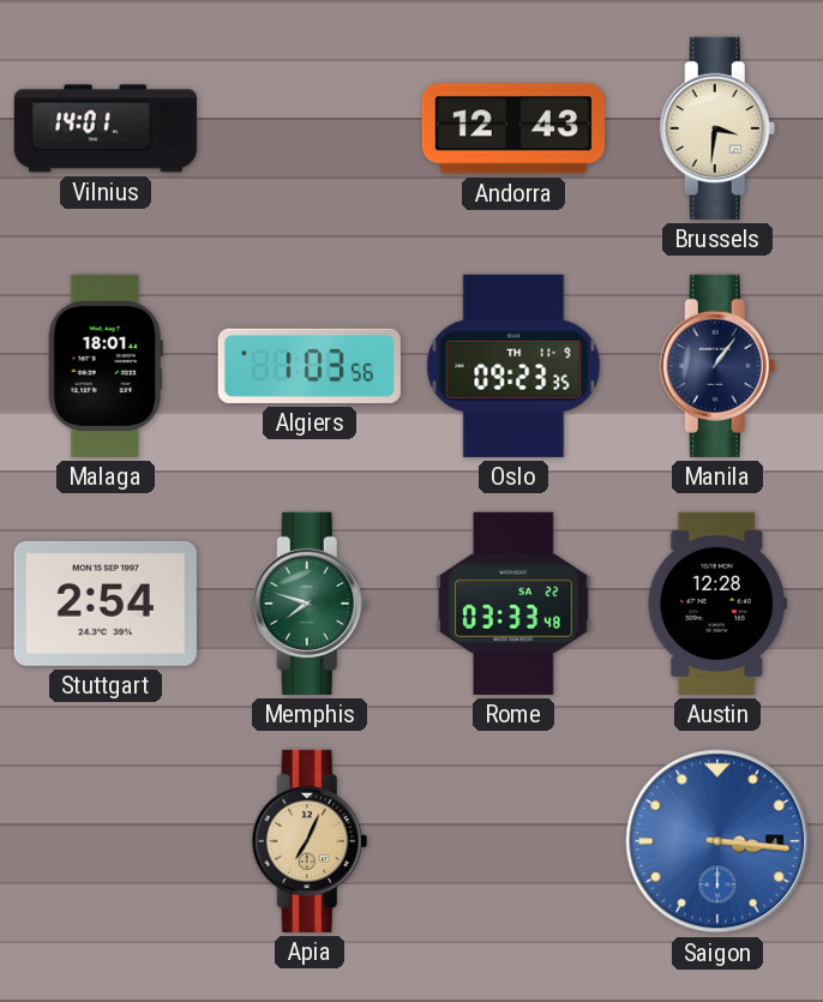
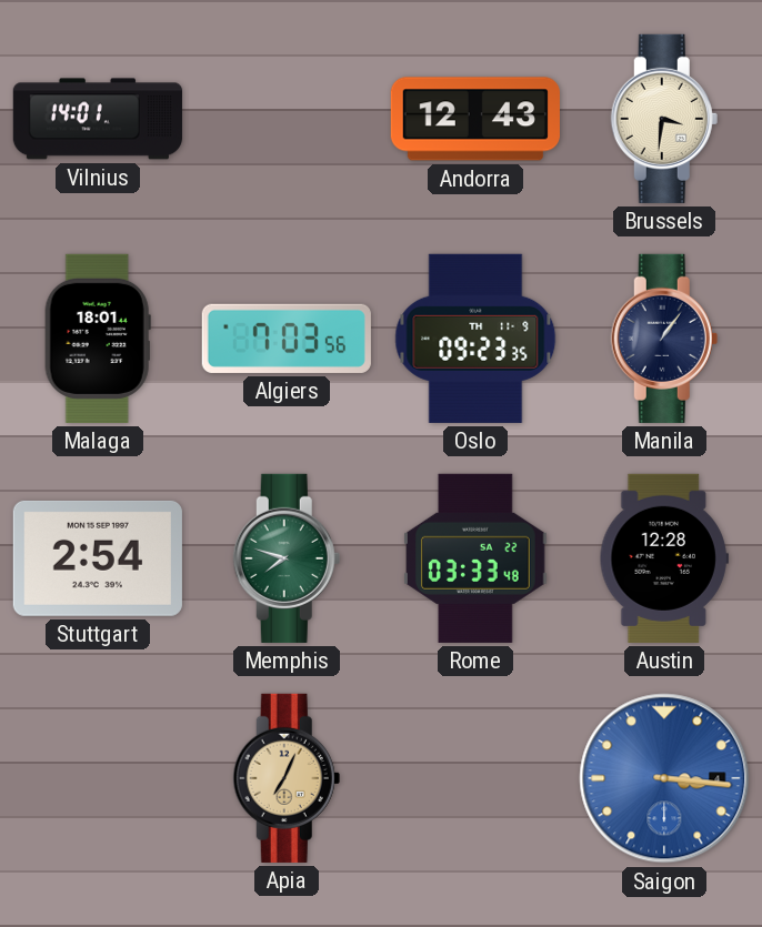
Algiers: 1:03 -> 7:03 (287, 339)
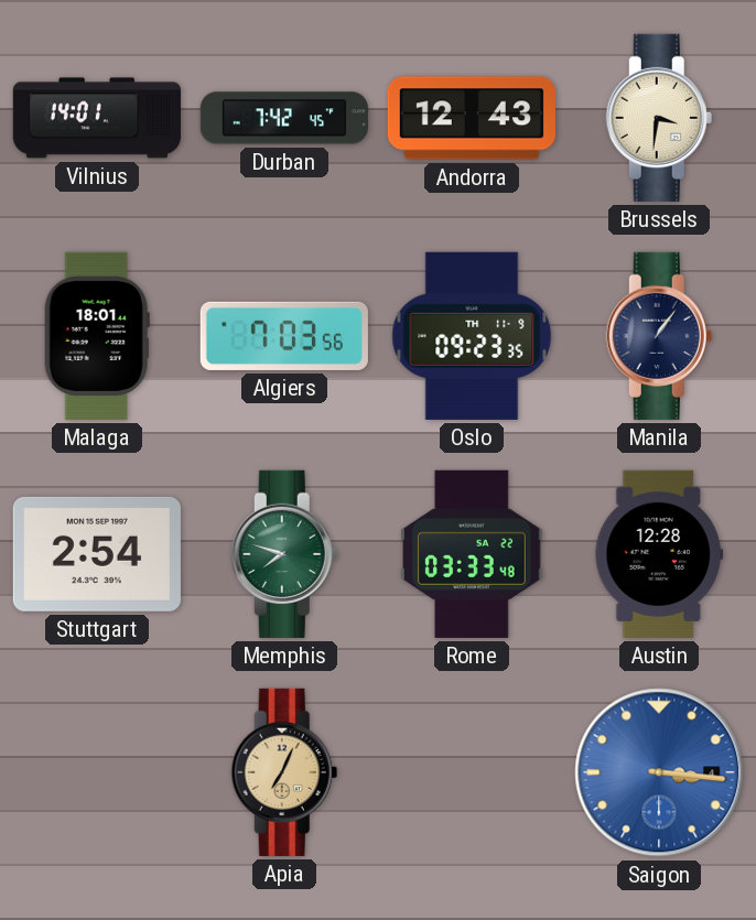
Durban: none -> 7:42 (284, 118)
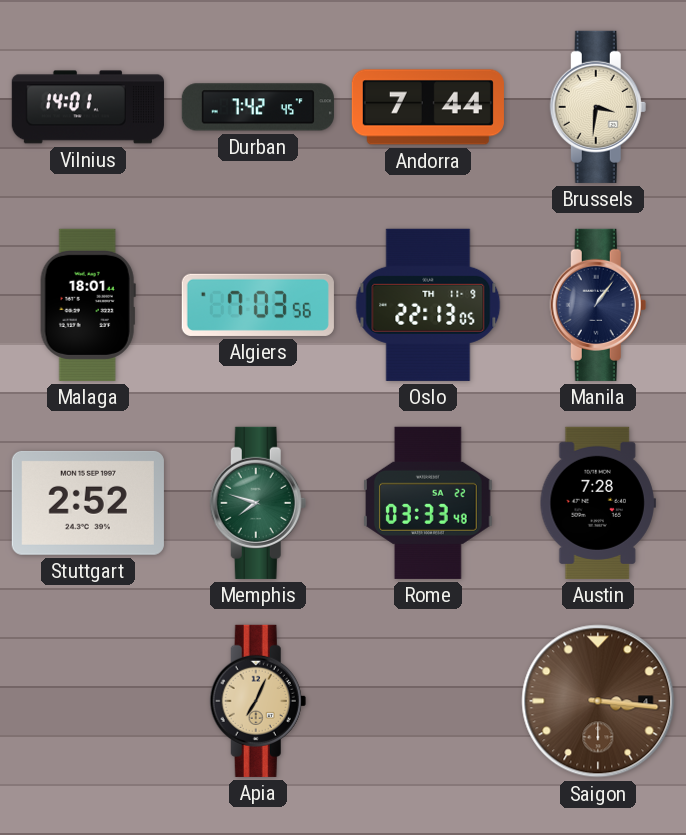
Andorra: 12:43 -> 7:44 (428, 107)
Oslo: 09:23 -> 22:13 (428, 305)
Stuttgart: 2:54 -> 2:52 (88, 503)
Austin: 12:28 -> 7:28 (598, 503)
Saigon dial: blue -> brown (598, 701)
